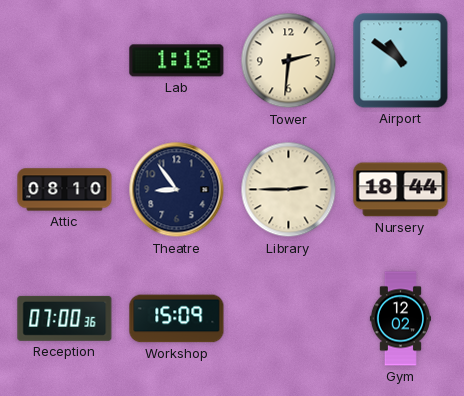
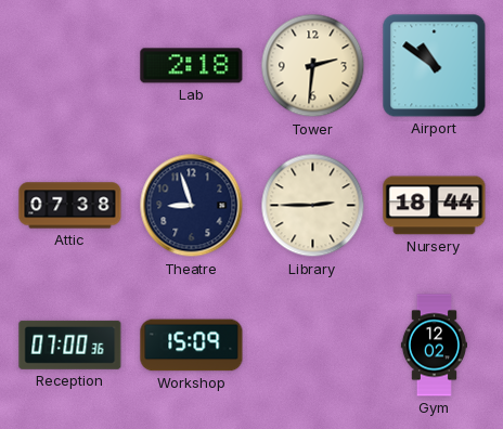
Lab: 1:18 -> 2:18 (192, 66)
Attic: 08:10 -> 07:38 (70, 206)
Theatre: 8:54 -> 8:57 (192, 206)
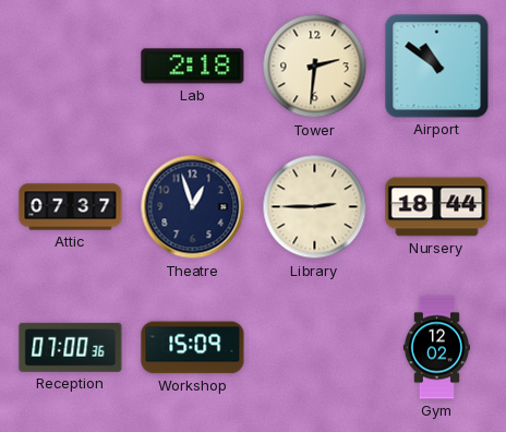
Attic: 07:38 -> 07:37 (71, 207)
Theatre: 8:57 -> 12:57 (193, 207)
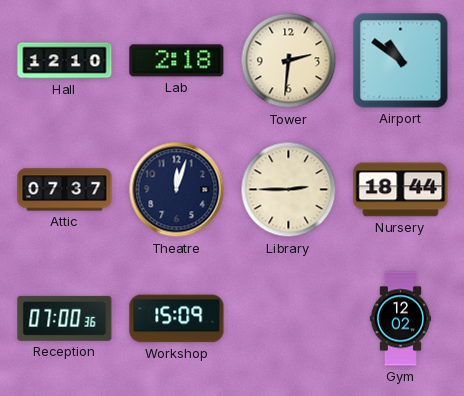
Hall: none -> 12:10 (65, 61)
Theatre: 12:57 -> 12:03 (177, 190)
